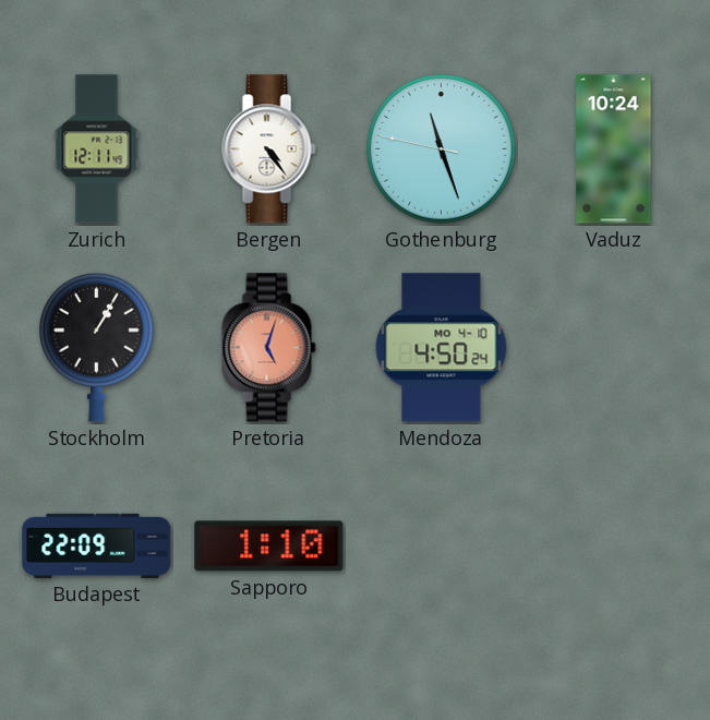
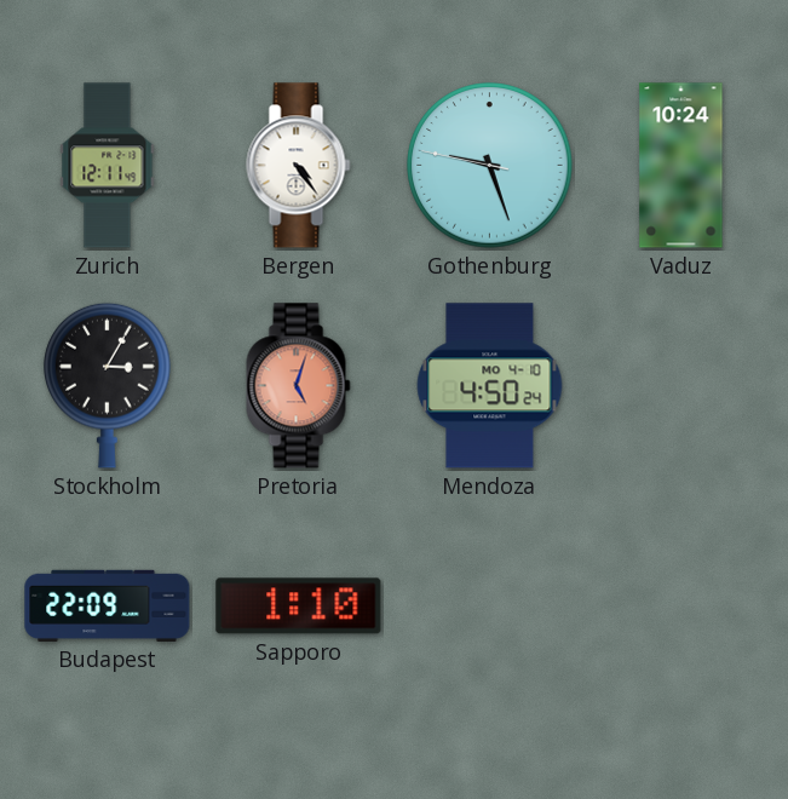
Gothenburg: 11:26 -> 9:26 (490, 166)
Stockholm: 1:05 -> 3:05 (108, 385)
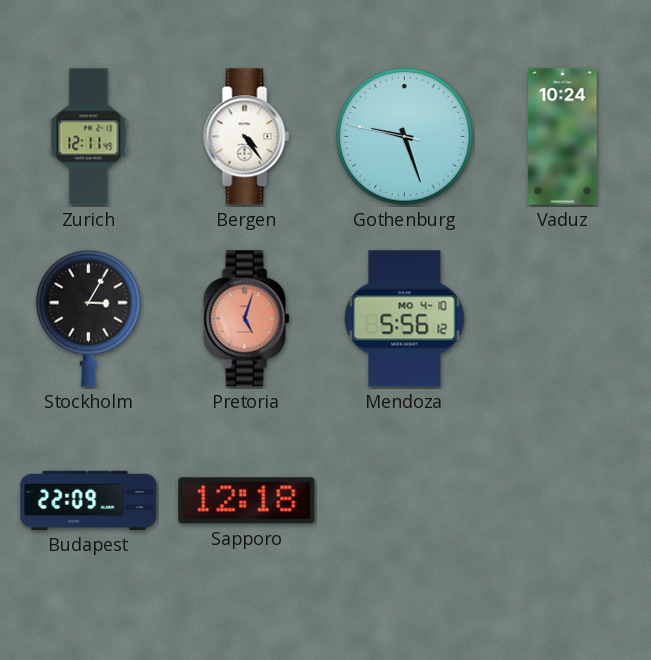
Mendoza: 4:50 -> 5:56 (405, 319)
Sapporo: 1:10 -> 12:18 (247, 501)
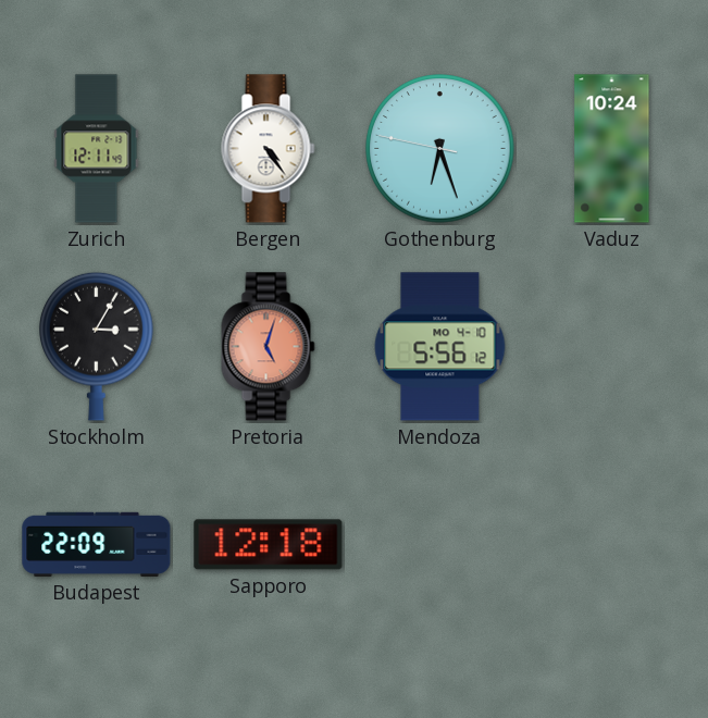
Gothenburg: 9:26 -> 6:26 (440, 149)
